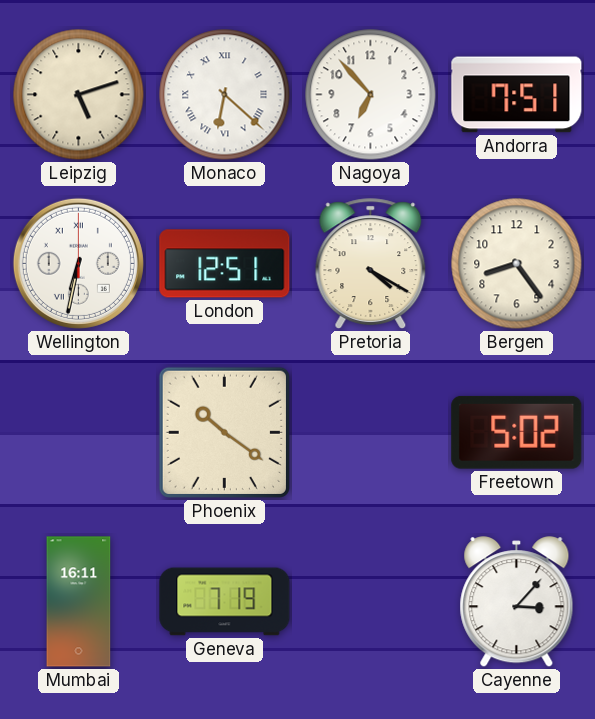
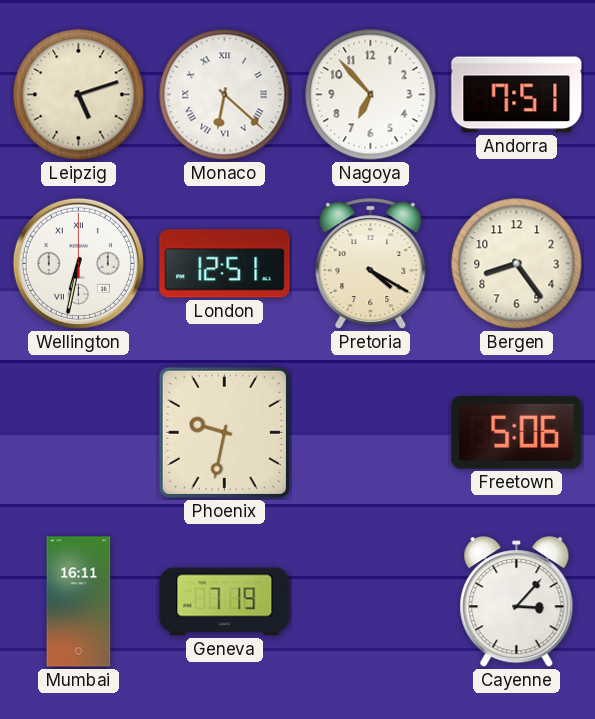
Phoenix: 10:21 -> 9:32 (224, 432)
Freetown: 5:02 -> 5:06 (517, 432)
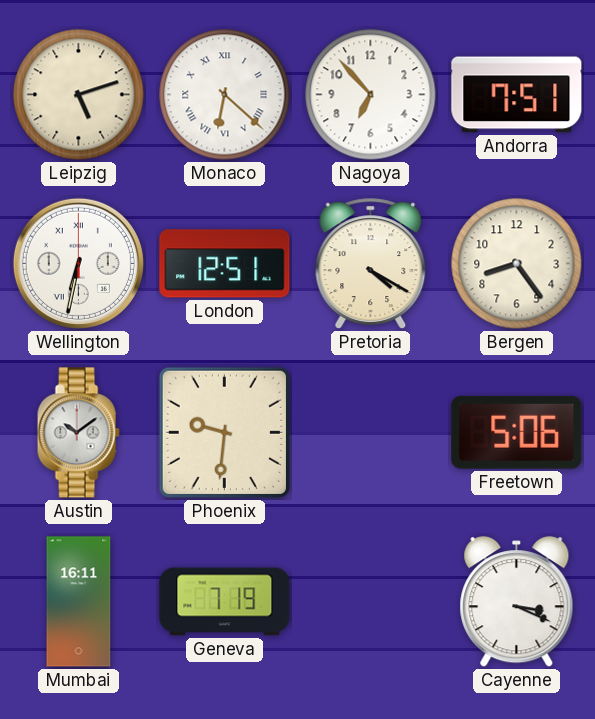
Austin: none -> 10:09 (78, 433)
Phoenix: 9:32 -> 9:31 (224, 432)
Cayenne: 3:07 -> 3:19 (517, 602)
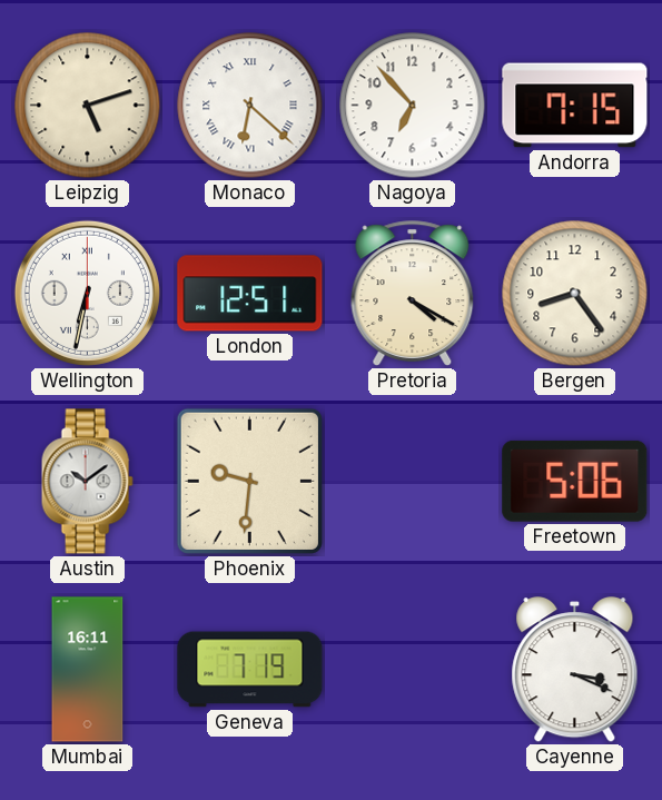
Andorra: 7:51 -> 7:15 (575, 106)
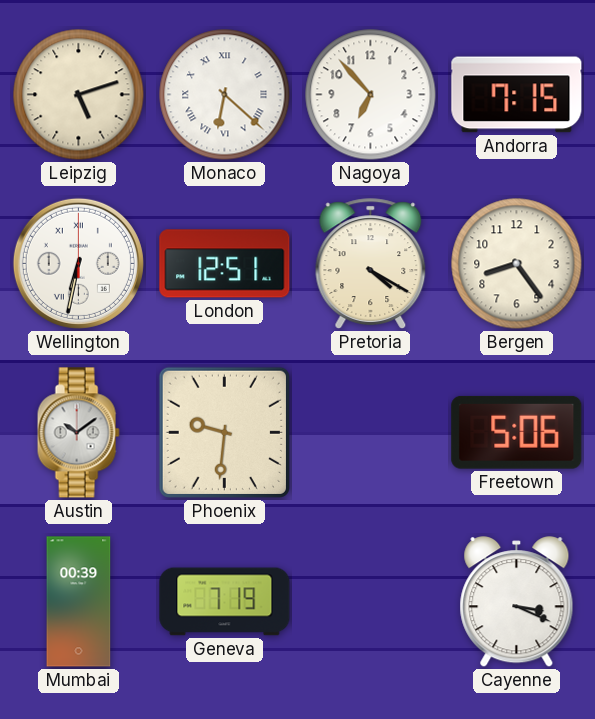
Mumbai: 16:11 -> 00:39 (79, 602)
